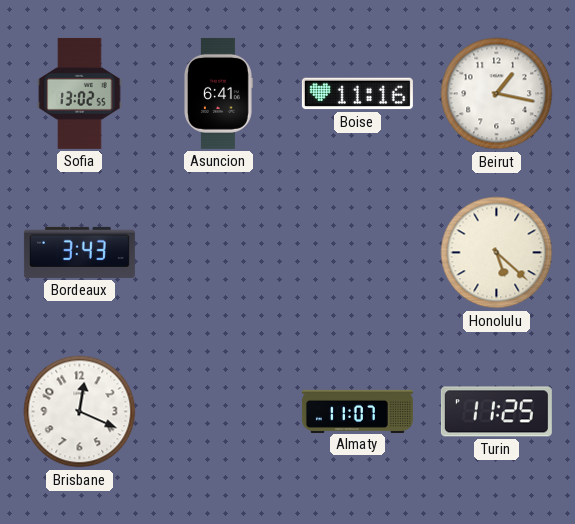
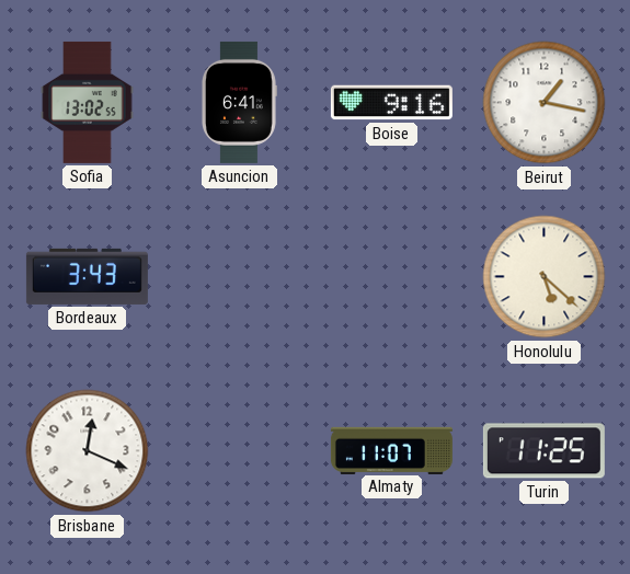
Boise: 11:16 -> 9:16 (391, 103)
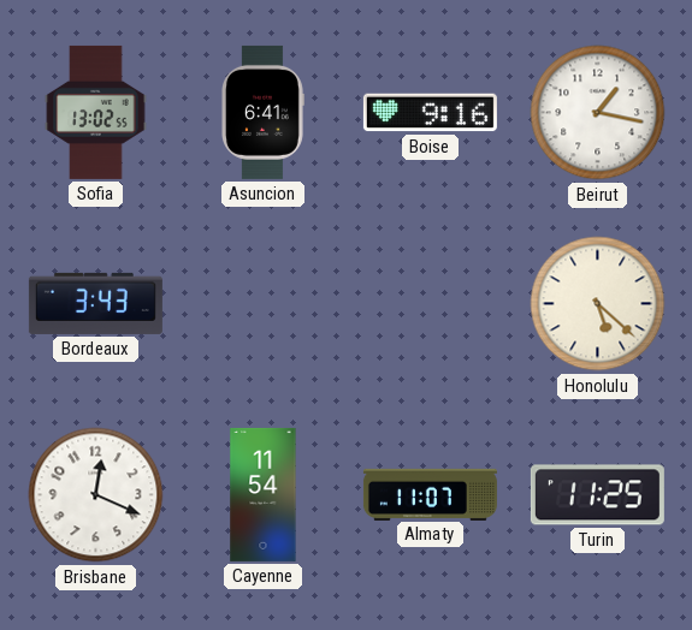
Cayenne: none -> 11:54 (264, 494)
